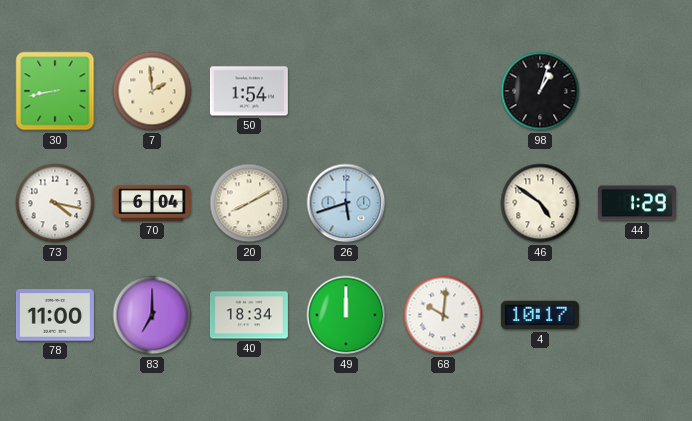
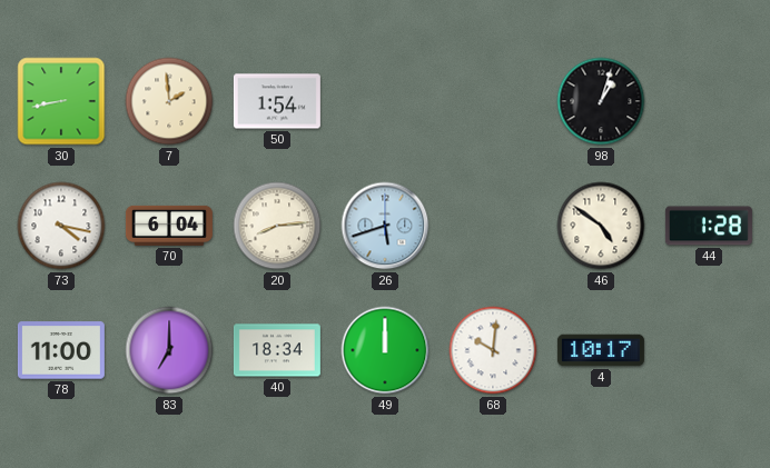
20: 8:10 -> 8:14 (277, 226)
44: 1:29 -> 1:28 (709, 226)
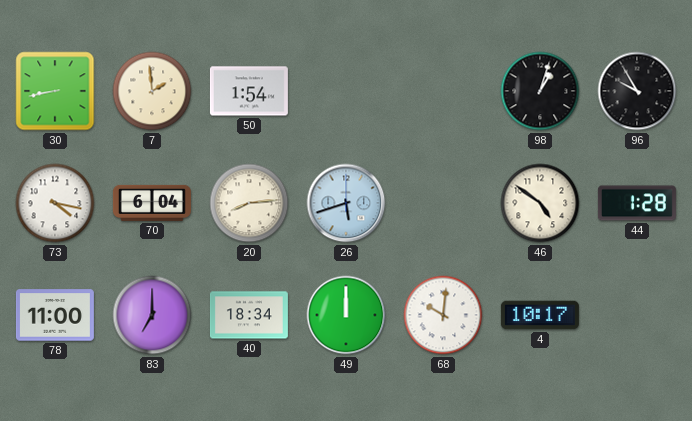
96: none -> 9:55 (637, 91)
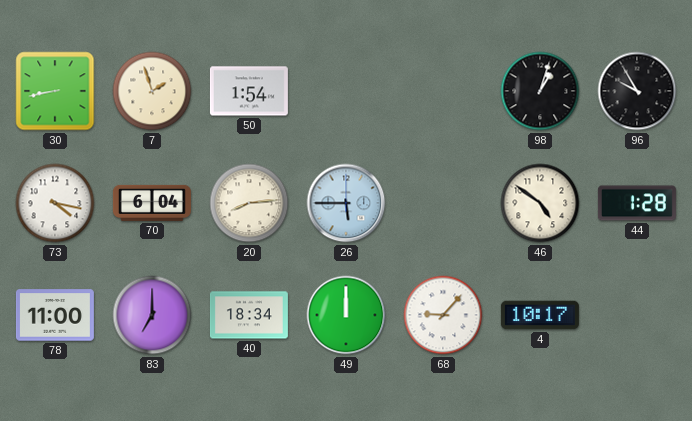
7: 1:59 -> 1:57 (152, 91)
26: 5:42 -> 5:45 (346, 203)
68: 10:01 -> 9:07 (443, 315)
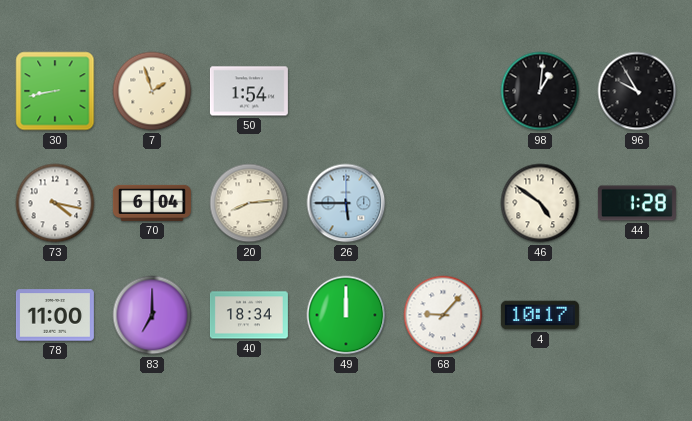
98: 1:03 -> 1:01 (540, 91)
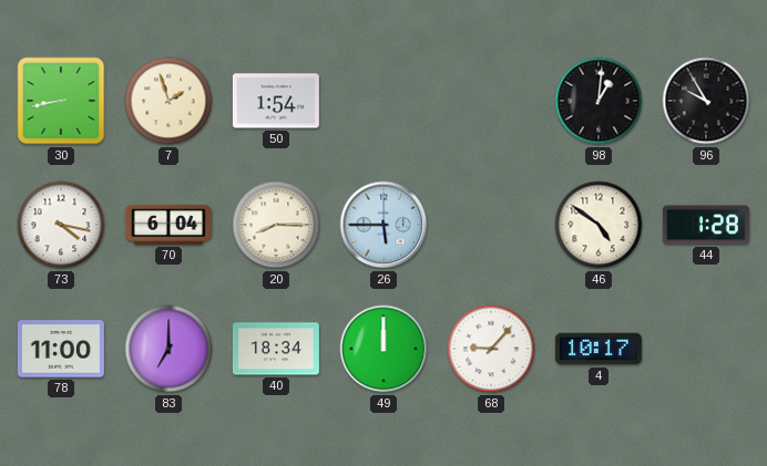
20: 8:14 -> 8:15 (276, 225)
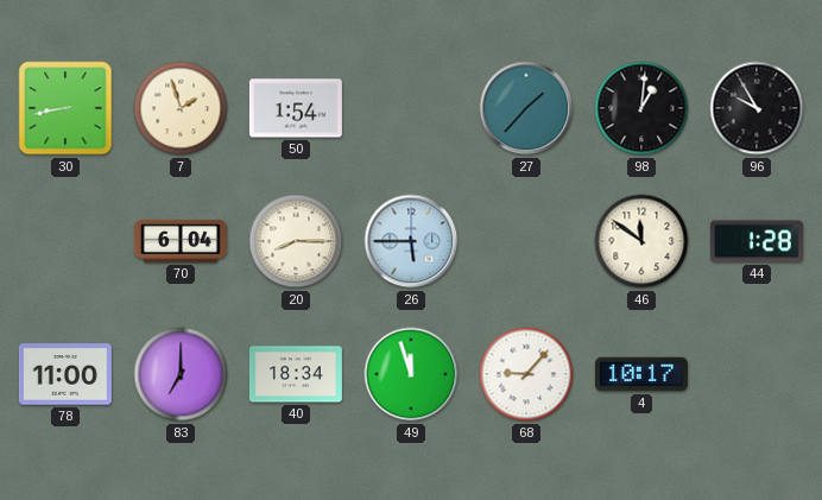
27: none -> 1:37 (526, 108)
73: 4:17 -> none (61, 225)
46: 4:51 -> 11:51 (641, 241)
49: 12:00 -> 11:57 (411, 374)
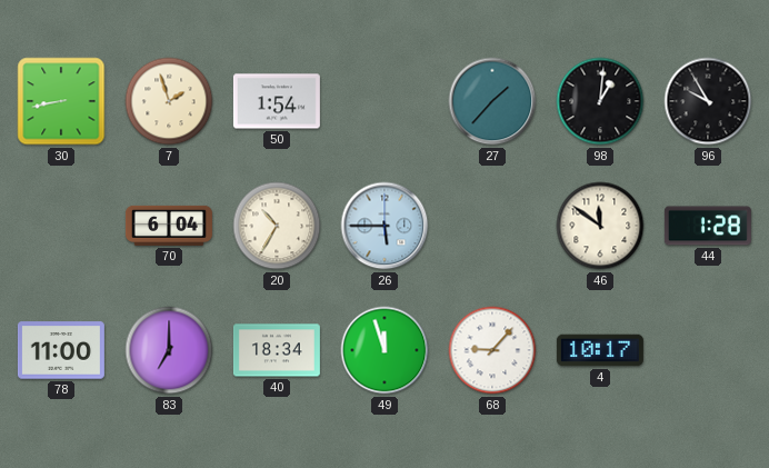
20: 8:15 -> 10:35 (277, 226)
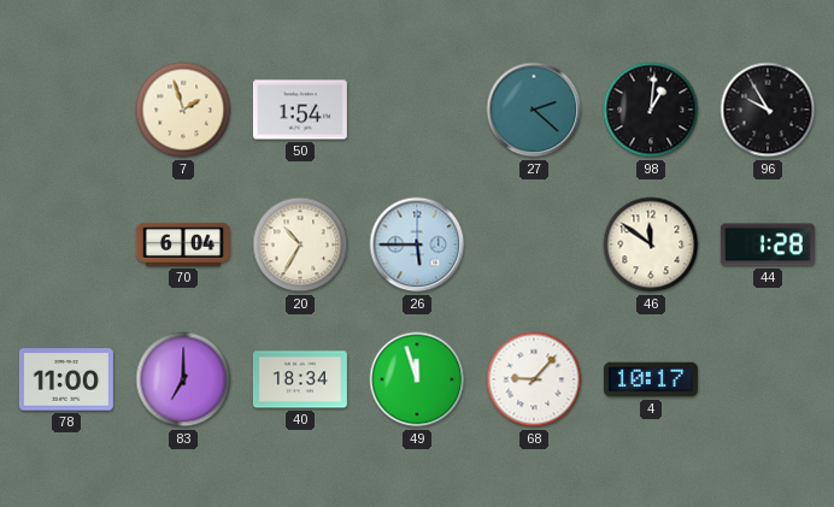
30: 8:43 -> none (61, 101)
27: 1:37 -> 2:22 (534, 110)
